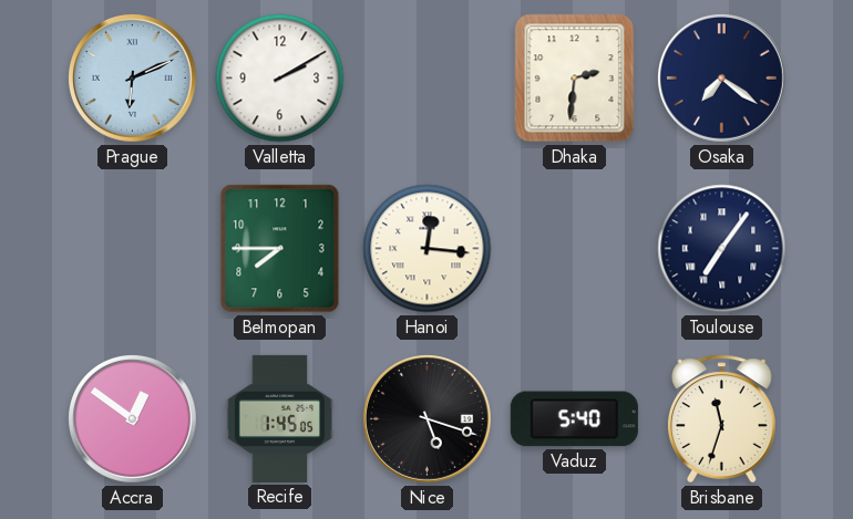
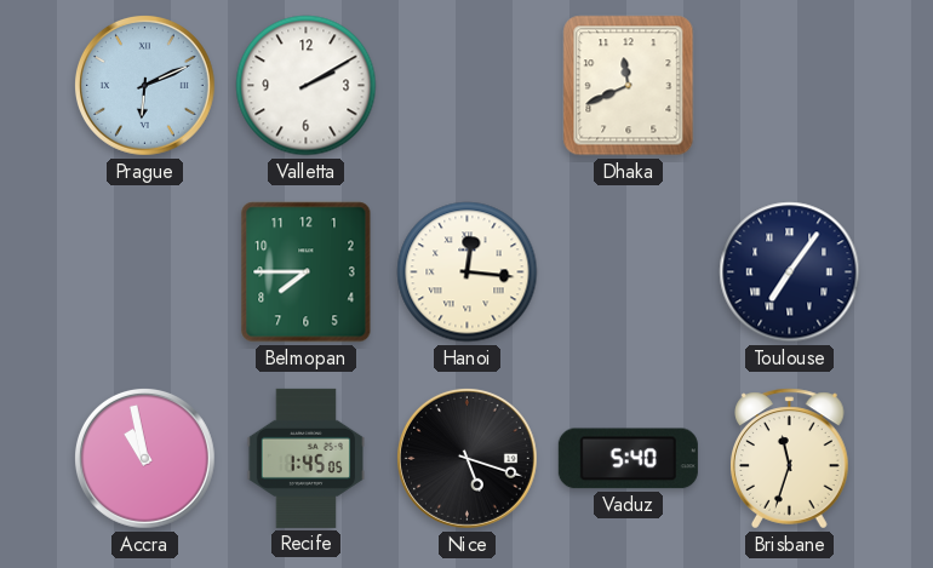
Dhaka: 2:31 -> 11:41 (629, 86)
Osaka: 7:21 -> none (721, 77)
Accra: 12:51 -> 10:58 (144, 458)
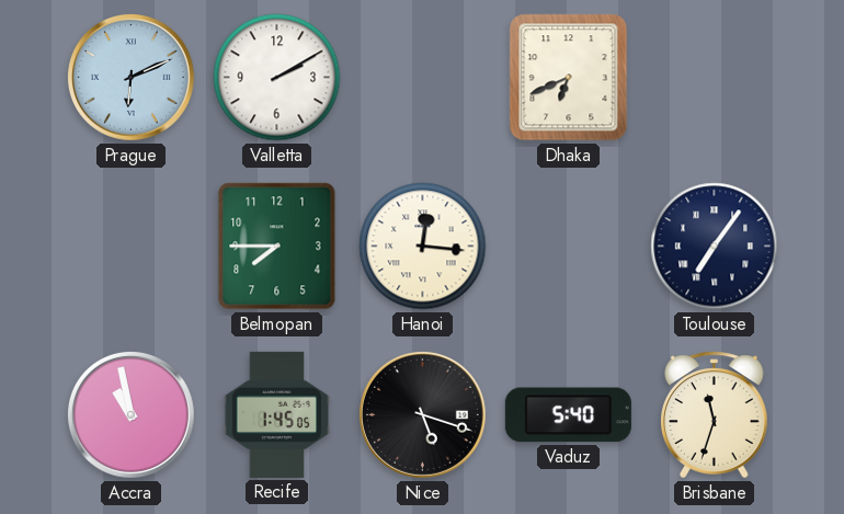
Dhaka: 11:41 -> 6:41 (569, 78)
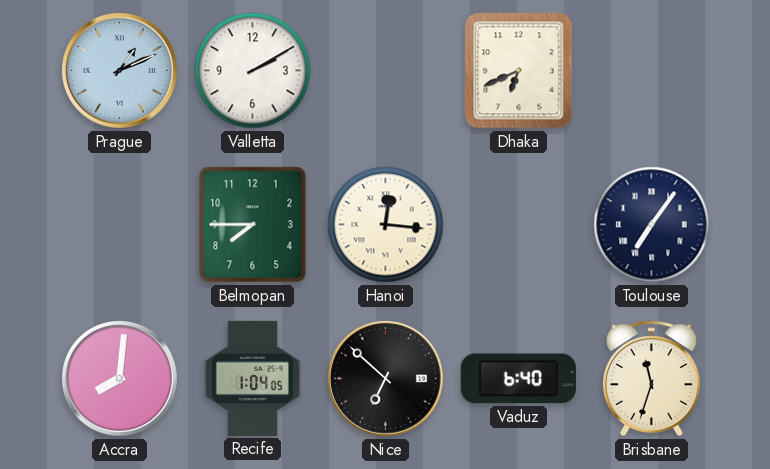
Prague: 6:11 -> 1:11 (119, 70)
Accra: 10:58 -> 8:01 (119, 378)
Recife: 1:45 -> 1:04 (252, 378)
Nice: 5:18 -> 6:52 (385, 378)
Vaduz: 5:40 -> 6:40 (518, 379)
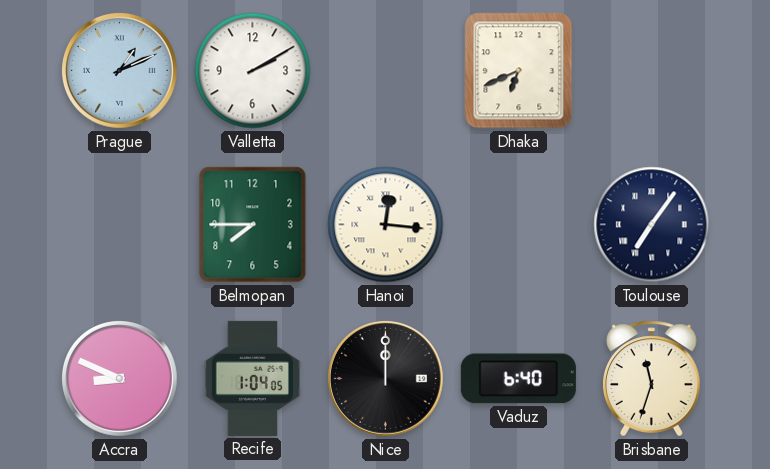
Accra: 8:01 -> 8:49 (119, 378)
Nice: 6:52 -> 12:00 (385, 378)
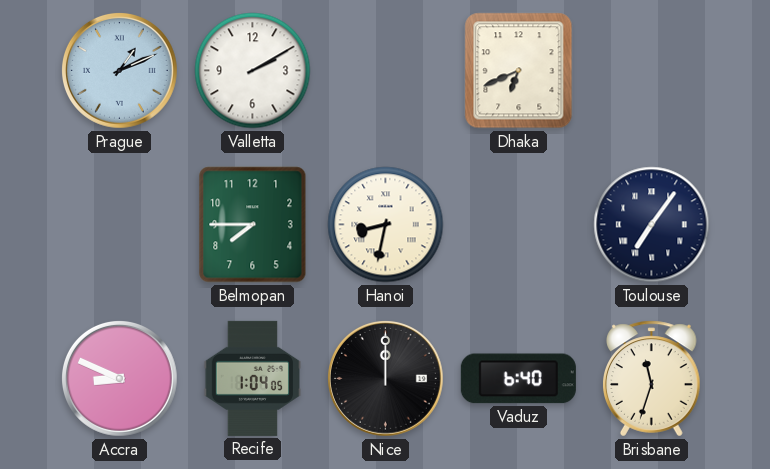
Hanoi: 12:16 -> 8:32 (386, 225)
